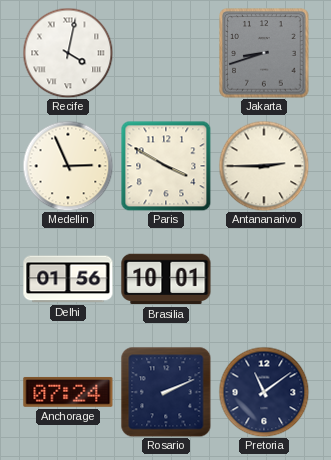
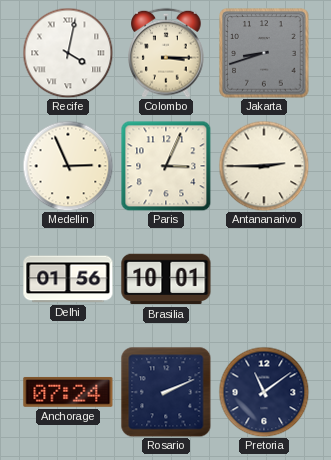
Colombo: none -> 3:15 (166, 53)
Paris: 3:50 -> 3:04 (166, 166)
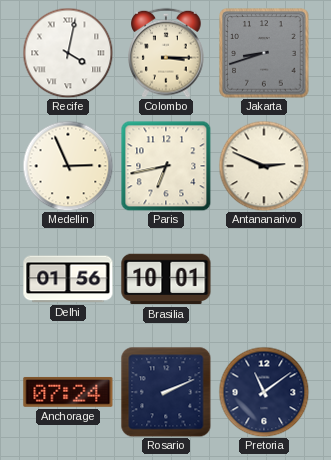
Paris: 3:04 -> 6:43 (166, 166)
Antananarivo: 2:45 -> 2:49 (264, 166)
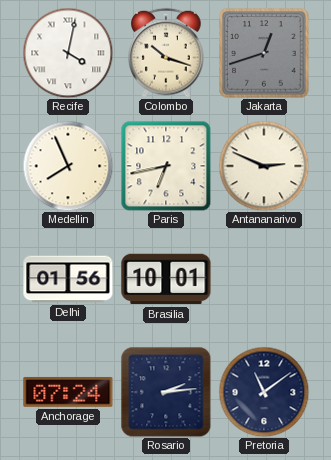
Colombo: 3:15 -> 10:18 (166, 53)
Jakarta: 8:42 -> 12:42 (264, 53)
Medellin: 2:56 -> 7:56 (68, 166)
Rosario: 2:11 -> 2:14 (166, 392)
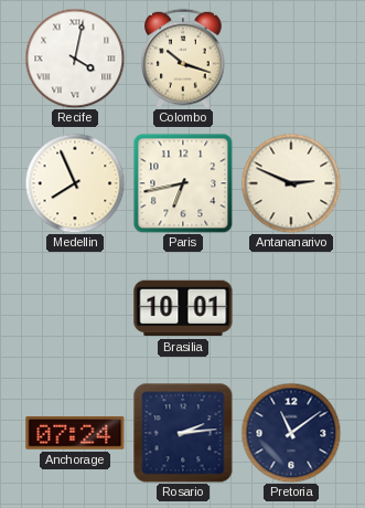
Jakarta: 12:42 -> none (264, 53)
Delhi: 01:56 -> none (68, 279)
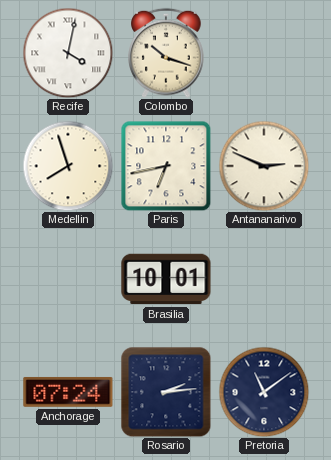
Medellin: 7:56 -> 7:57 (68, 166)
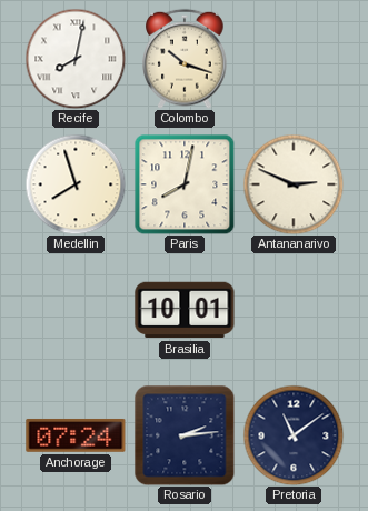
Recife: 4:02 -> 8:02 (76, 59)
Paris: 6:43 -> 8:02 (185, 184)
